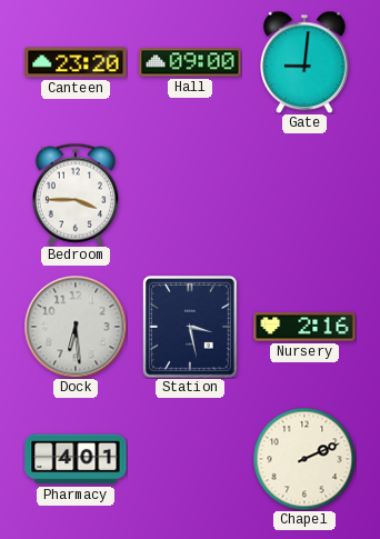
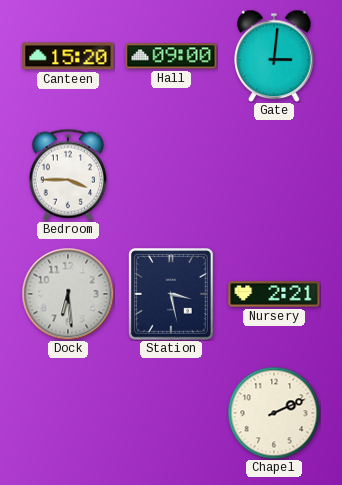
Canteen: 23:20 -> 15:20 (68, 56)
Gate: 9:01 -> 3:01 (274, 56)
Nursery: 2:16 -> 2:21 (274, 294)
Pharmacy: 4:01 -> none (76, 459)
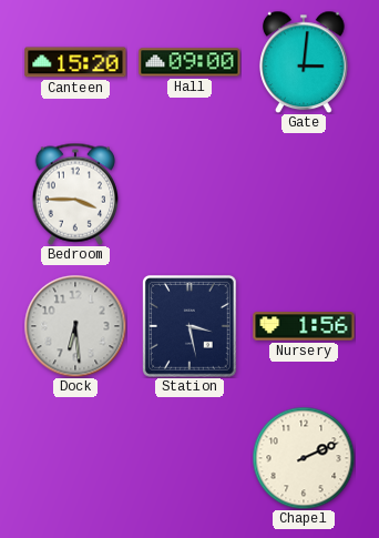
Nursery: 2:21 -> 1:56 (304, 326)
